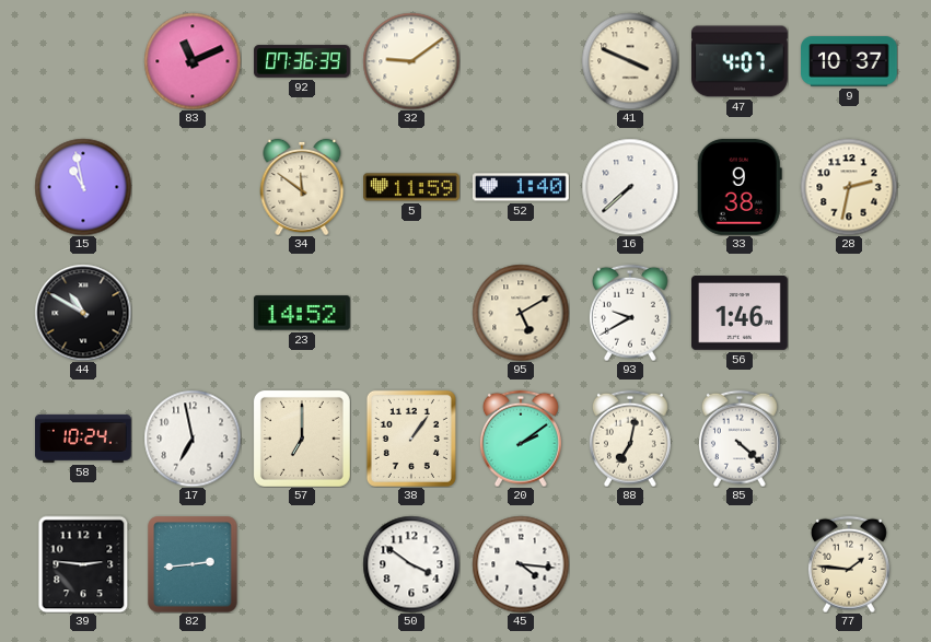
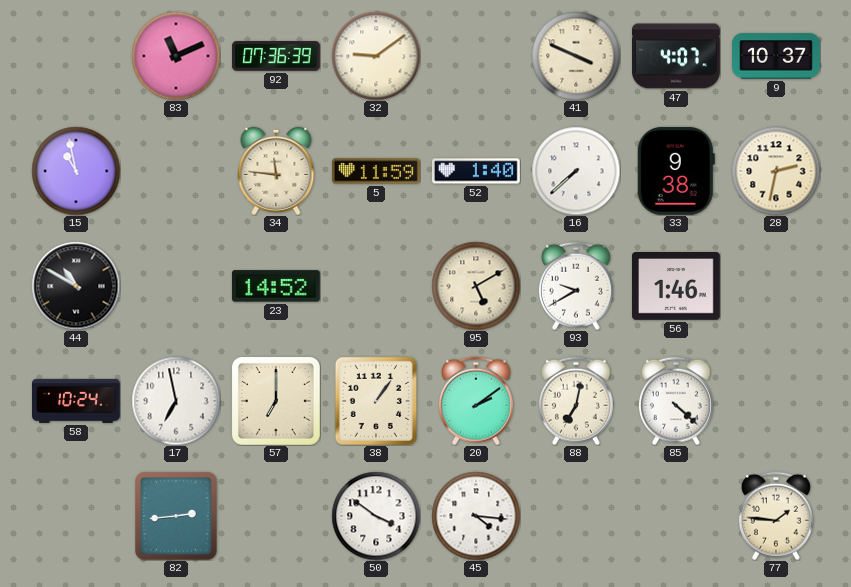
34: 11:51 -> 11:46 (276, 171)
39: 2:46 -> none (83, 564)
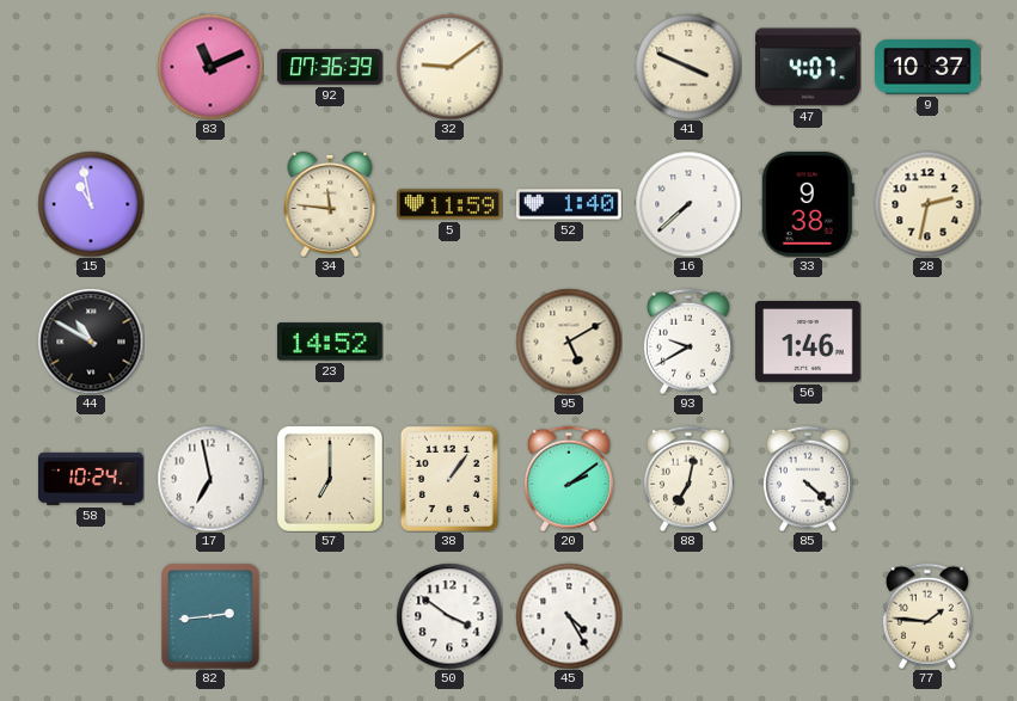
45: 4:16 -> 4:25 (569, 616)
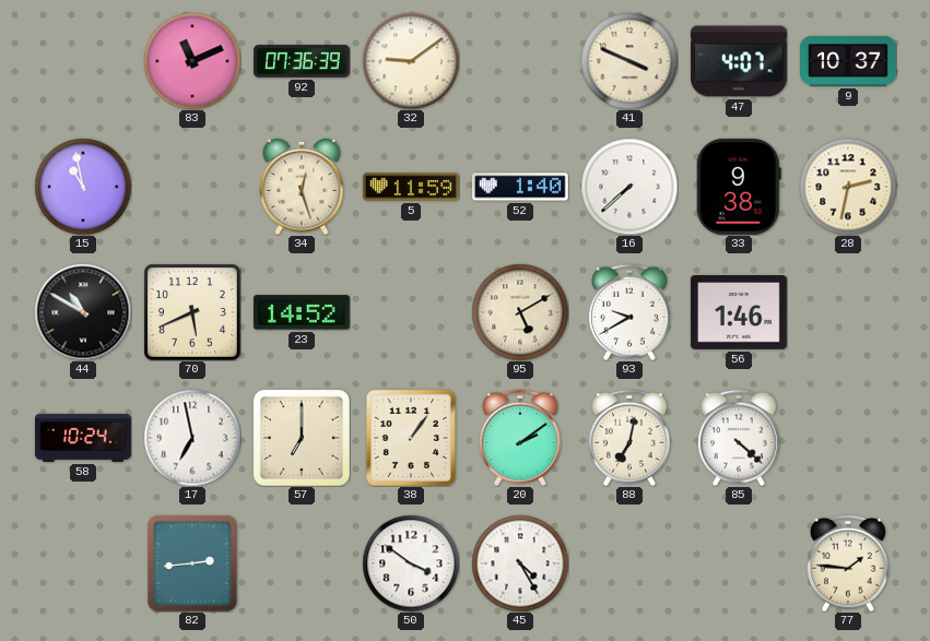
34: 11:46 -> 12:27 (302, 187)
70: none -> 5:41 (192, 312)
